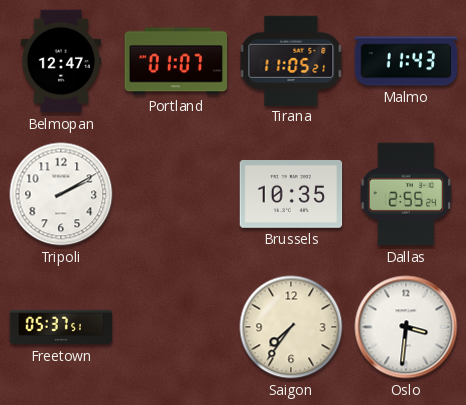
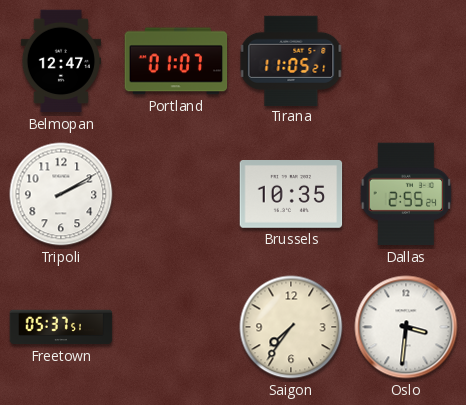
Malmo: 11:43 -> none (406, 61)
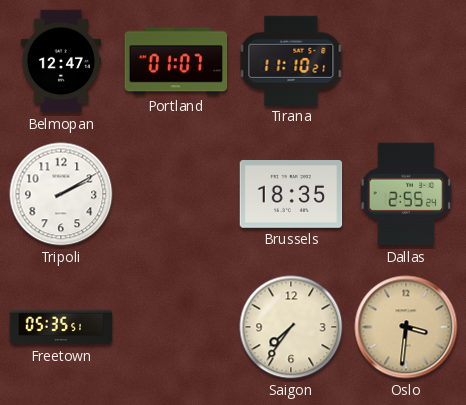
Tirana: 11:05 -> 11:10 (291, 60)
Brussels: 10:35 -> 18:35 (291, 195)
Freetown: 05:37 -> 05:35 (61, 327)
Oslo dial: white -> champagne (406, 327)
